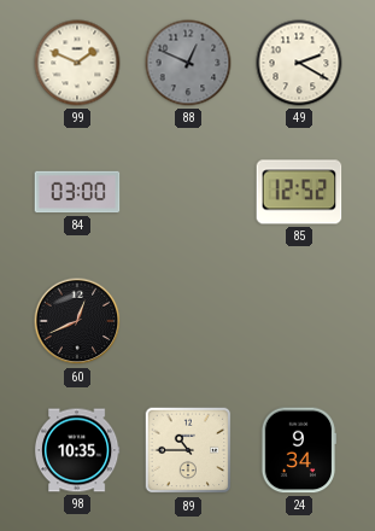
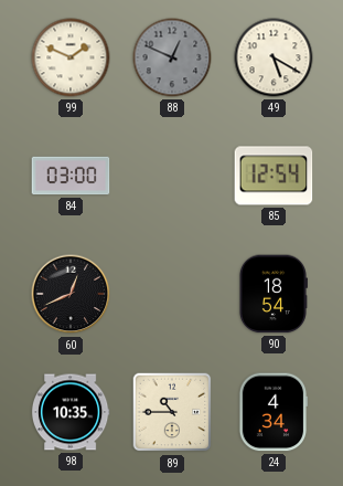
49: 2:20 -> 5:20 (274, 57)
85: 12:52 -> 12:54 (274, 176)
90: none -> 18:54 (272, 294)
24: 9:34 -> 4:34 (274, 412)
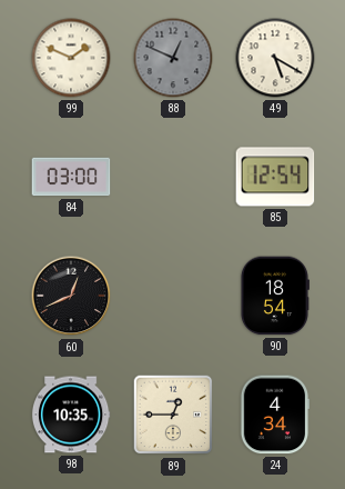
89: 10:45 -> 12:45 (173, 415)
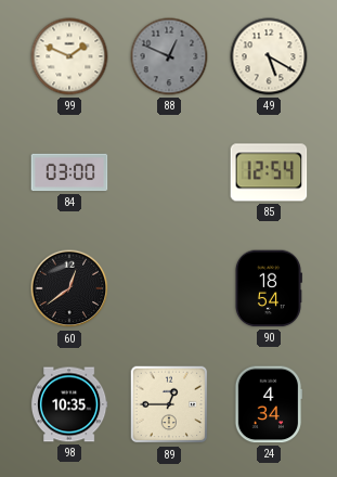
60: 12:41 -> 12:39 (69, 288)
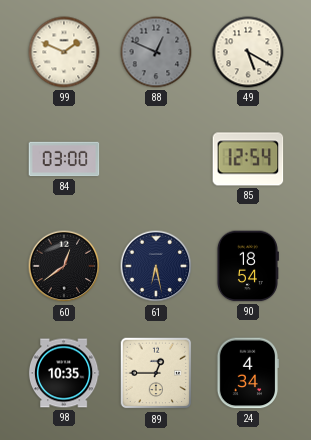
61: none -> 6:28 (156, 266)
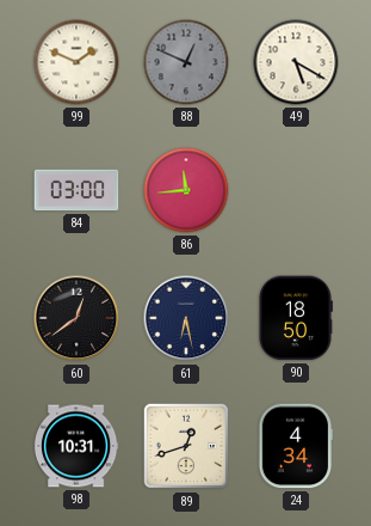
86: none -> 11:44 (186, 190)
85: 12:54 -> none (248, 159)
90: 18:54 -> 18:50 (295, 318)
98: 10:35 -> 10:31 (76, 446)
89: 12:45 -> 12:42 (186, 446)
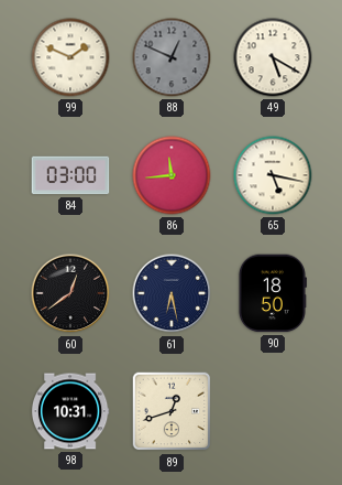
65: none -> 5:17 (273, 175)
24: 4:34 -> none (296, 446)
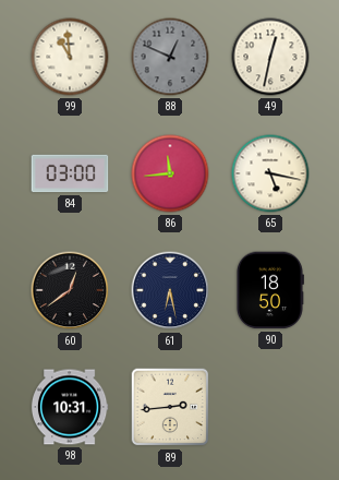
99: 1:49 -> 10:59 (70, 57)
49: 5:20 -> 12:32 (270, 57)
89: 12:42 -> 2:44 (170, 407)
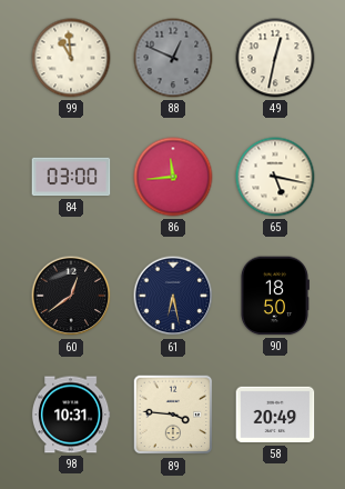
89: 2:44 -> 3:46 (173, 415)
58: none -> 20:49 (275, 415)
